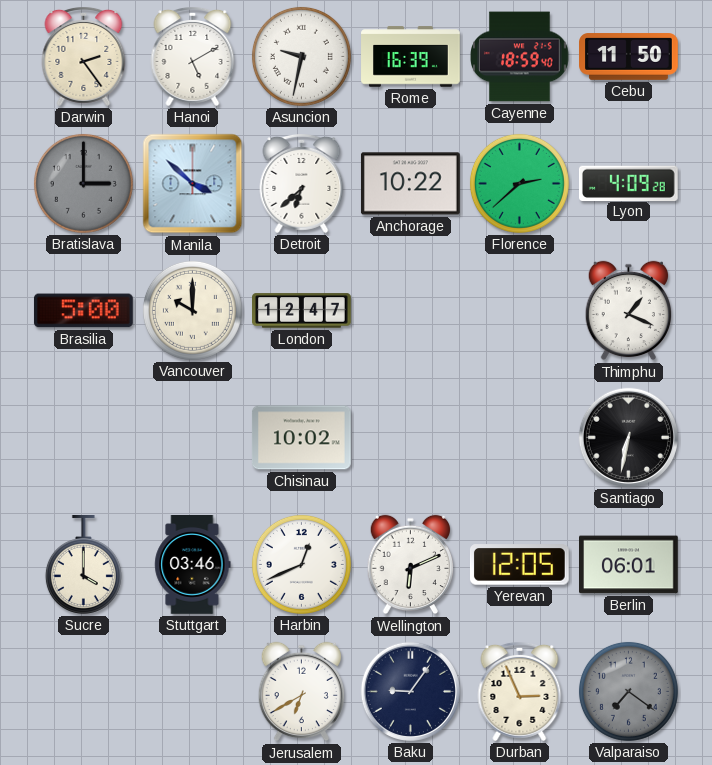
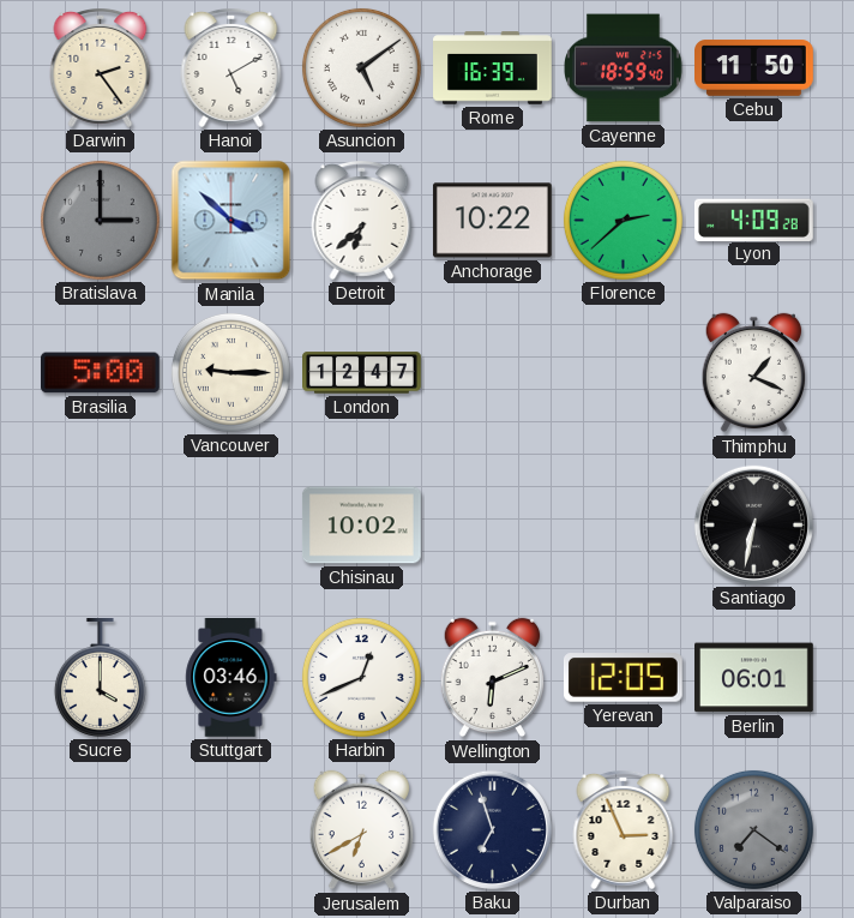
Asuncion: 9:32 -> 5:09 (361, 67)
Vancouver: 10:00 -> 9:15 (230, 372)
Baku: 9:06 -> 6:57 (492, 829)
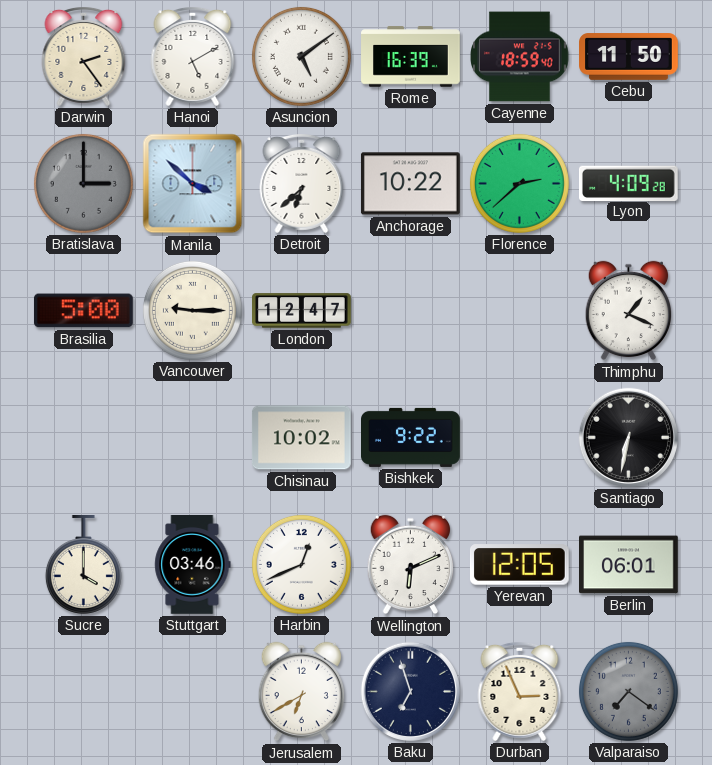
Bishkek: none -> 9:22 (411, 437)
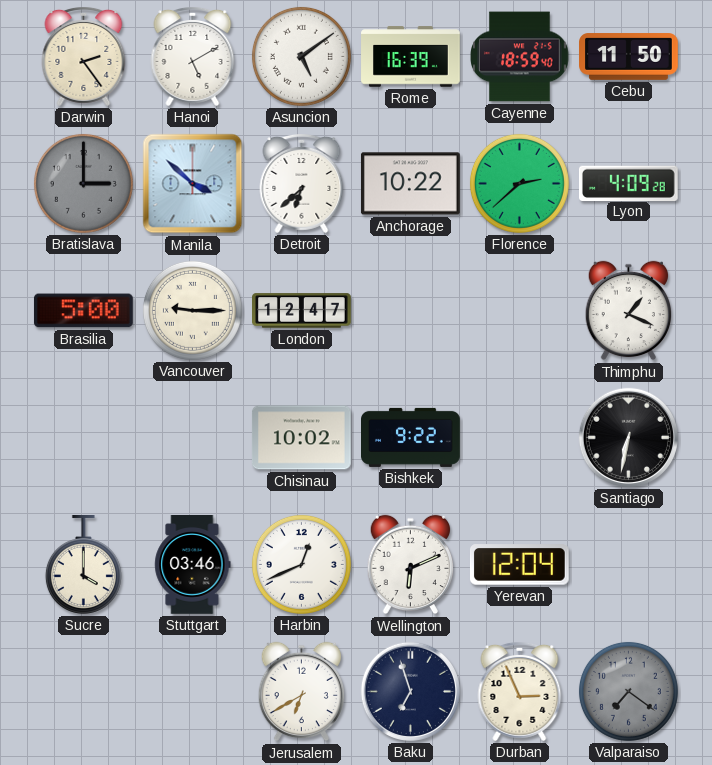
Yerevan: 12:05 -> 12:04 (519, 565)
Berlin: 06:01 -> none (629, 565)
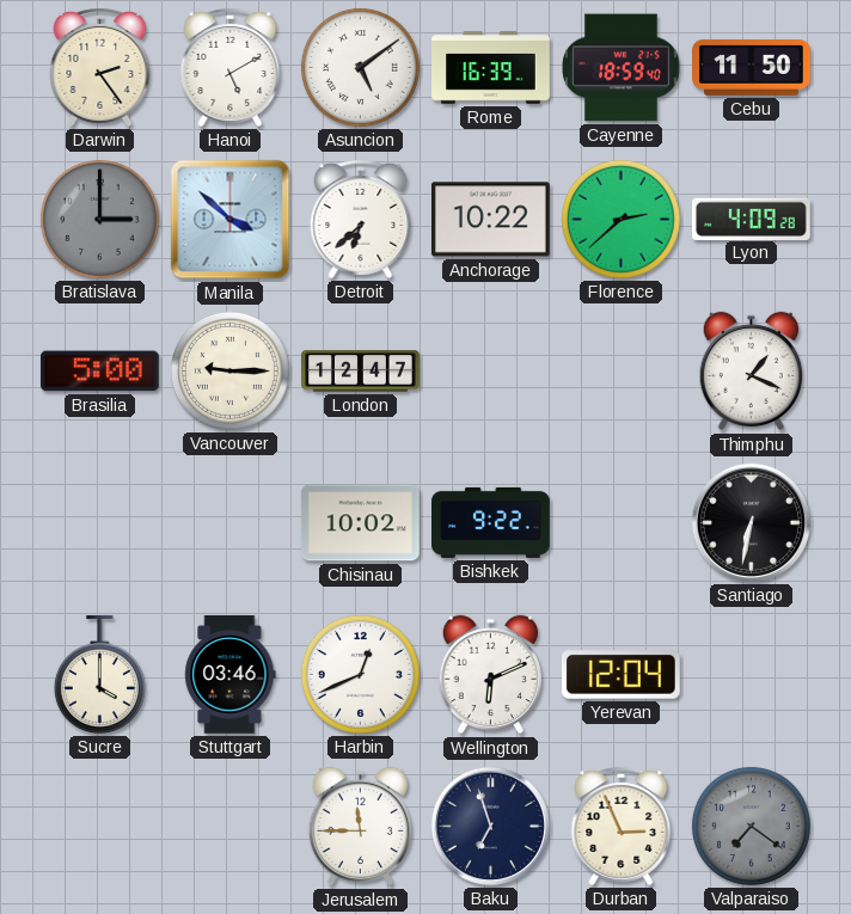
Jerusalem: 6:40 -> 11:45 (360, 827)
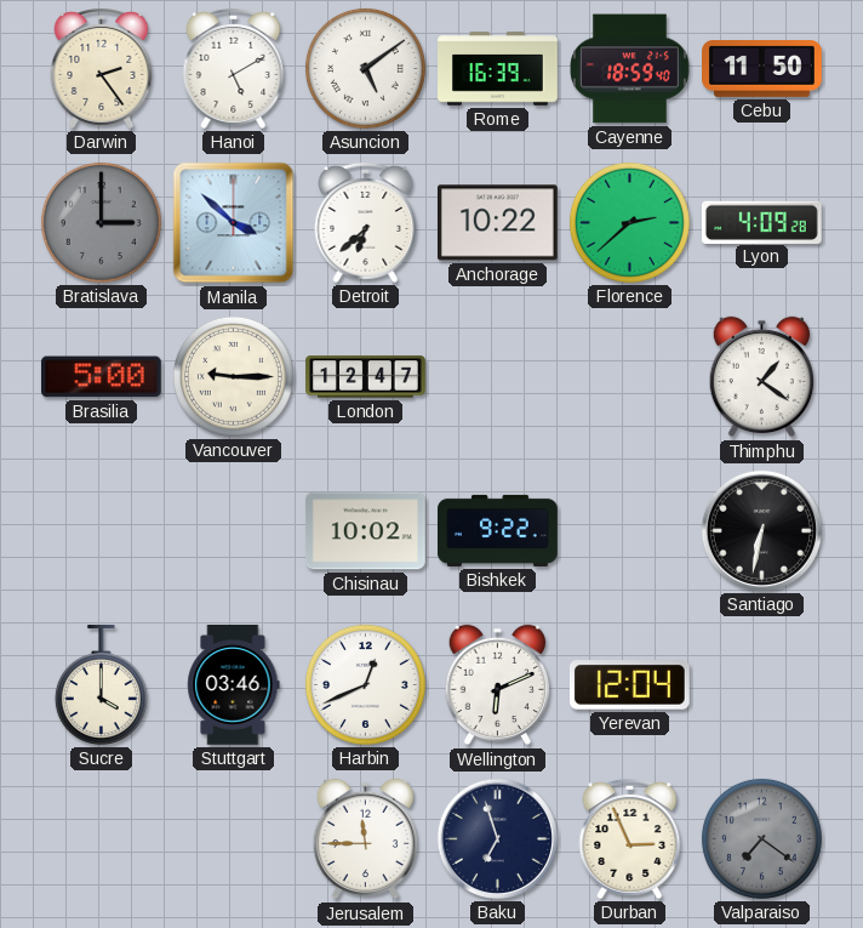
Thimphu: 1:19 -> 1:21 (761, 377)
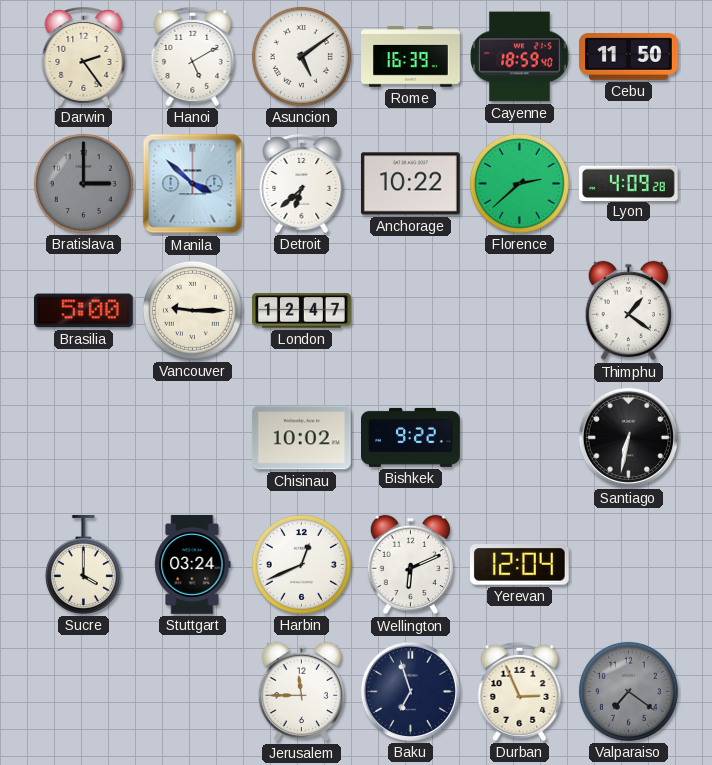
Stuttgart: 03:46 -> 03:24 (193, 565)
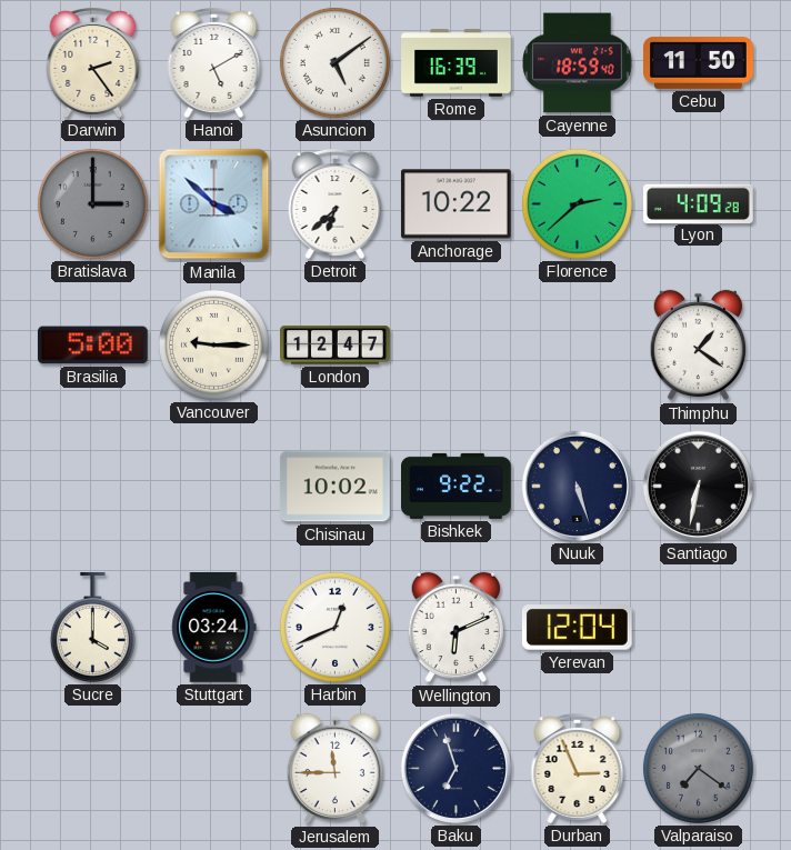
Nuuk: none -> 5:27 (577, 486)
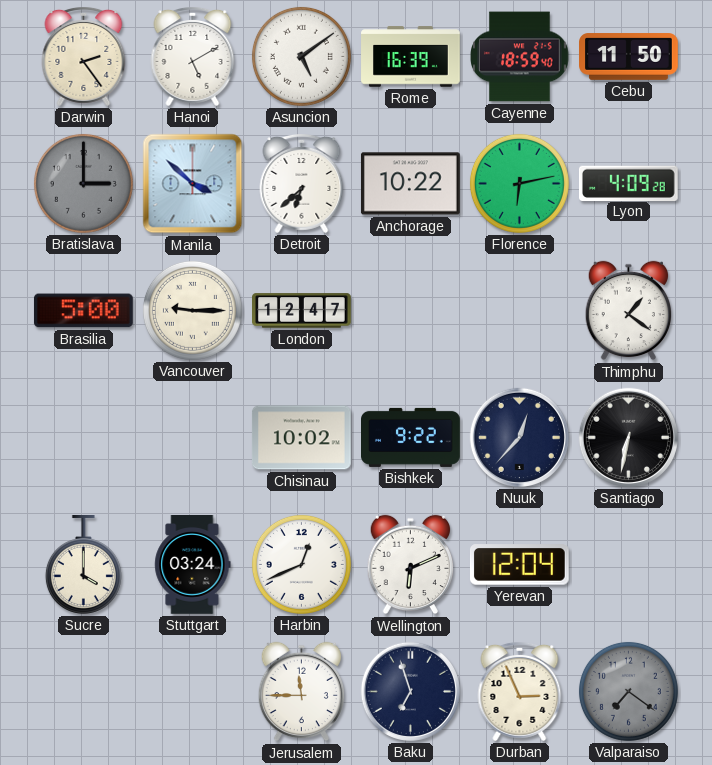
Florence: 2:38 -> 6:13 (519, 183)
Nuuk: 5:27 -> 12:37 (519, 437)
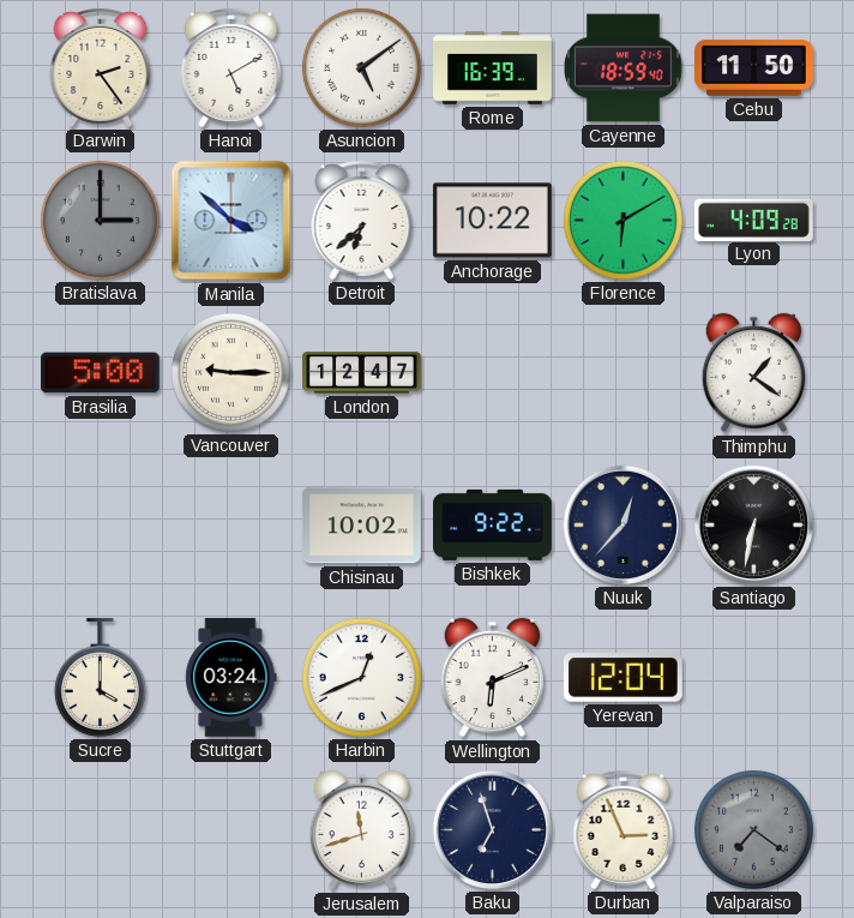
Florence: 6:13 -> 6:10 (623, 220)
Jerusalem: 11:45 -> 11:42 (361, 830)
